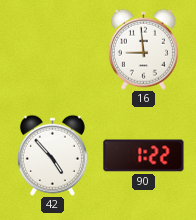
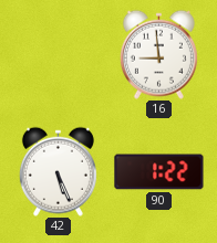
42: 4:53 -> 5:26 (58, 171)
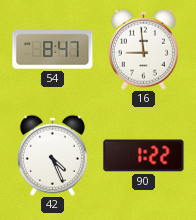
54: none -> 8:47 (53, 50)
42: 5:26 -> 4:26 (52, 155)
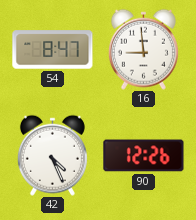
90: 1:22 -> 12:26 (144, 156)
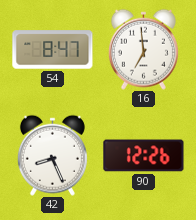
16: 8:59 -> 6:59 (143, 49)
42: 4:26 -> 8:26 (52, 155)
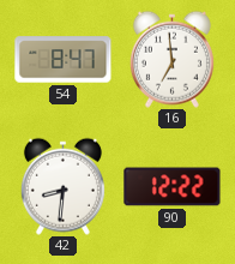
42: 8:26 -> 8:31 (62, 186)
90: 12:26 -> 12:22 (173, 187)
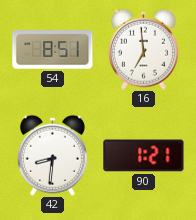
54: 8:47 -> 8:51 (53, 50)
90: 12:22 -> 1:21 (144, 156)
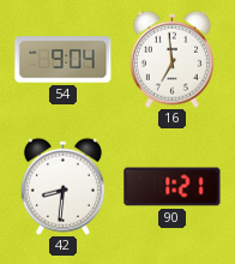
54: 8:51 -> 9:04 (64, 60)
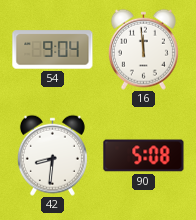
16: 6:59 -> 11:59 (143, 49)
90: 1:21 -> 5:08 (144, 156)
